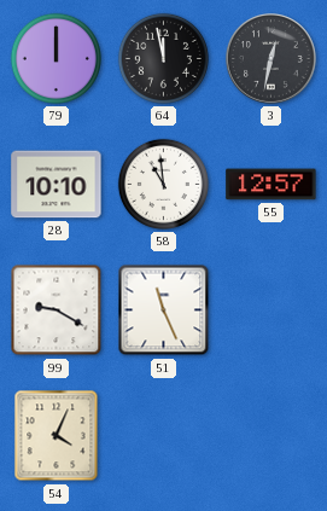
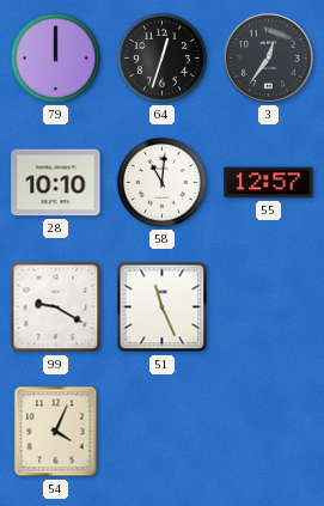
64: 11:58 -> 12:33 (161, 57)
3: 12:32 -> 12:36 (269, 59)
58: 10:59 -> 11:01 (161, 182)
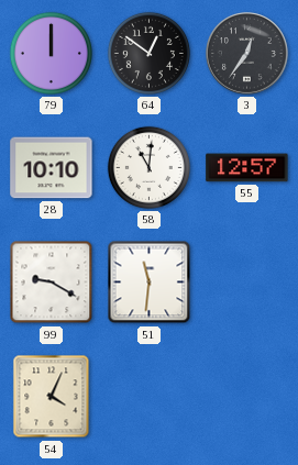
64: 12:33 -> 12:51 (148, 53)
51: 11:26 -> 11:31 (150, 283)
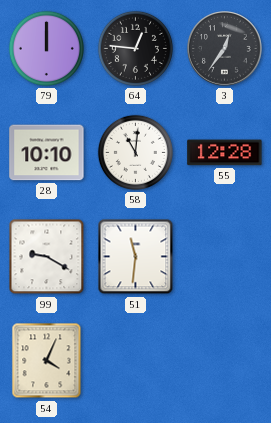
64: 12:51 -> 12:46 (135, 48)
55: 12:57 -> 12:28 (225, 153)
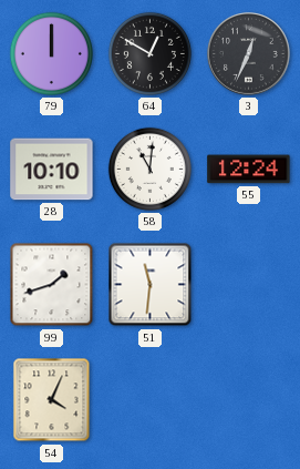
64: 12:46 -> 12:50 (149, 53)
3: 12:36 -> 12:34 (249, 54)
55: 12:28 -> 12:24 (249, 170)
99: 9:20 -> 1:42 (52, 285)
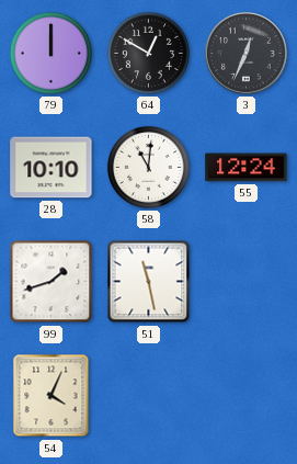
51: 11:31 -> 11:28 (149, 282)
